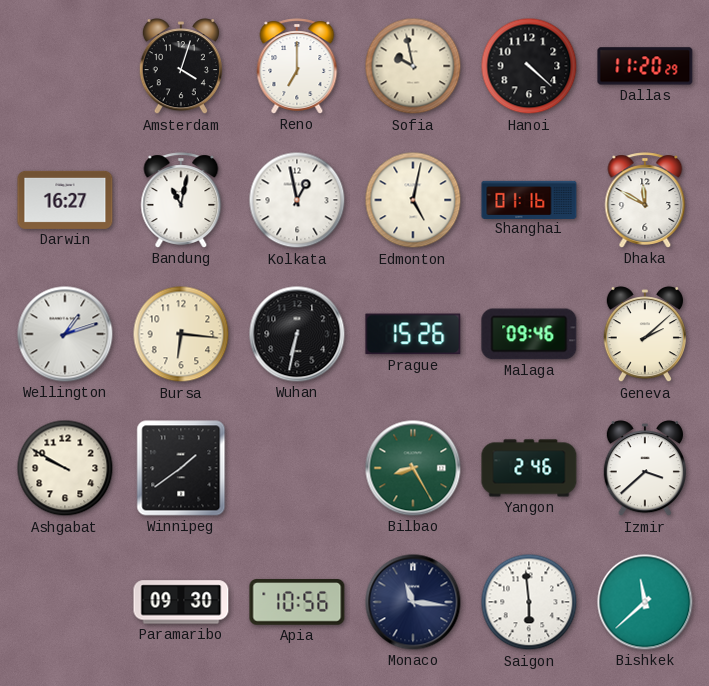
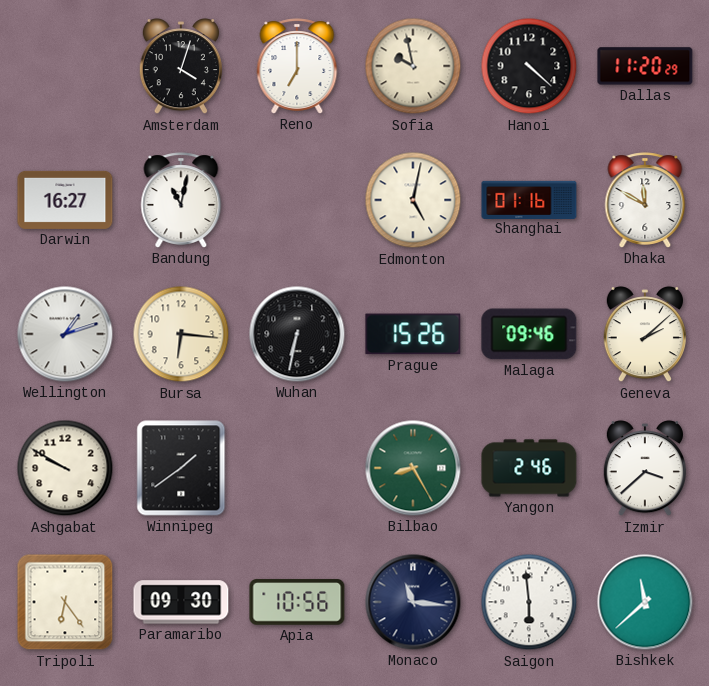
Kolkata: 12:58 -> none (297, 200)
Tripoli: none -> 6:24 (65, 602)
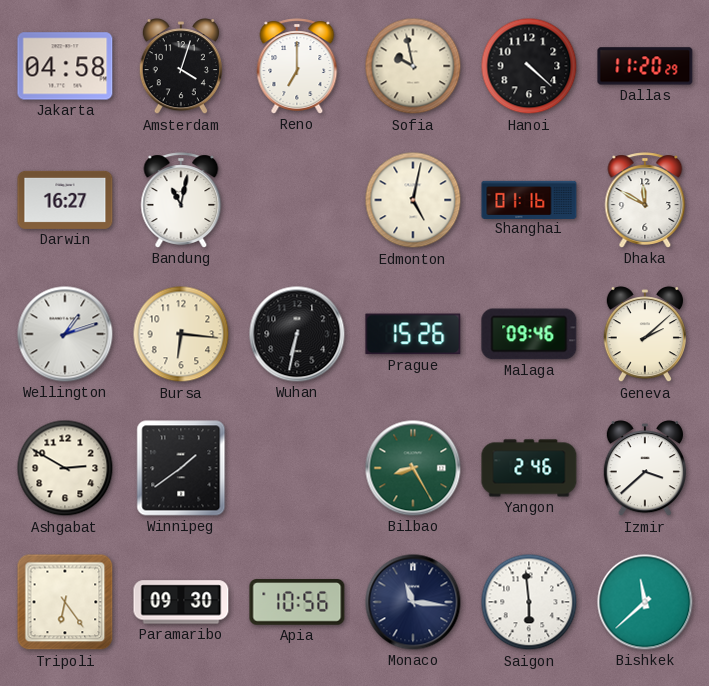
Jakarta: none -> 04:58 (65, 66)
Ashgabat: 9:50 -> 2:50 (65, 468)
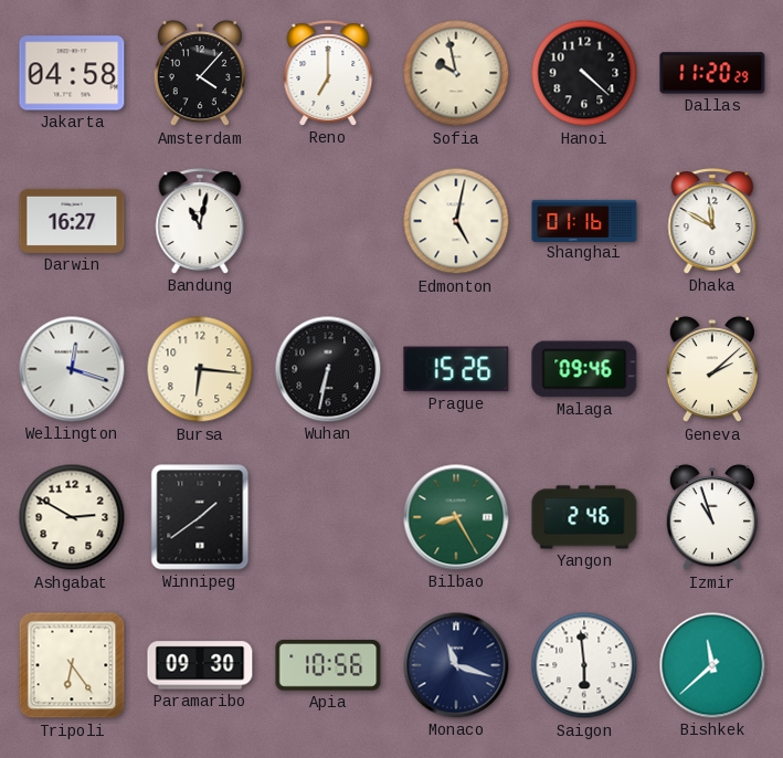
Amsterdam: 4:03 -> 4:07 (200, 74)
Wellington: 1:12 -> 12:18 (72, 369)
Izmir: 3:38 -> 10:57 (712, 518)
Monaco: 11:16 -> 11:18 (456, 665)
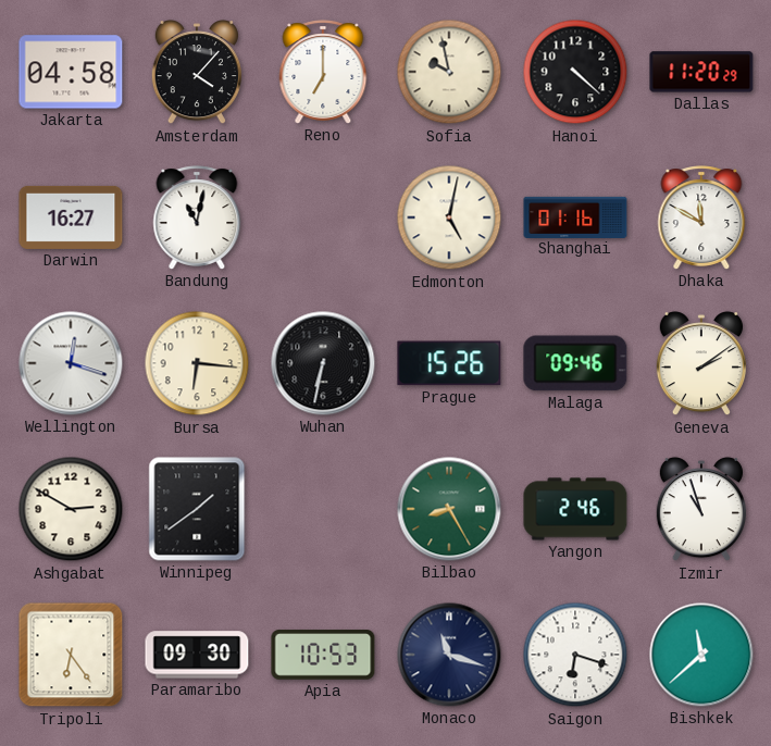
Geneva: 2:08 -> 2:09 (701, 364)
Apia: 10:56 -> 10:53 (323, 655)
Saigon: 5:59 -> 6:18 (575, 655)
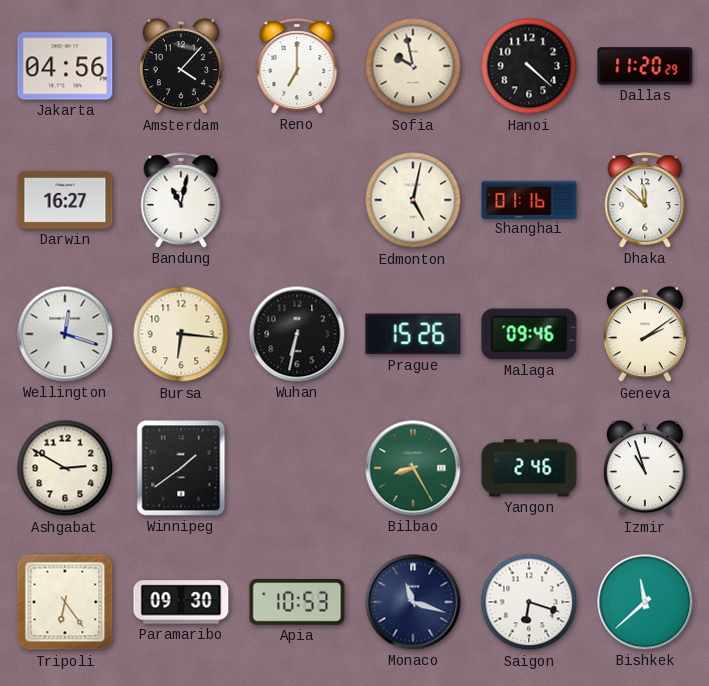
Jakarta: 04:58 -> 04:56 (65, 66)
Dhaka: 11:50 -> 11:52 (645, 200)
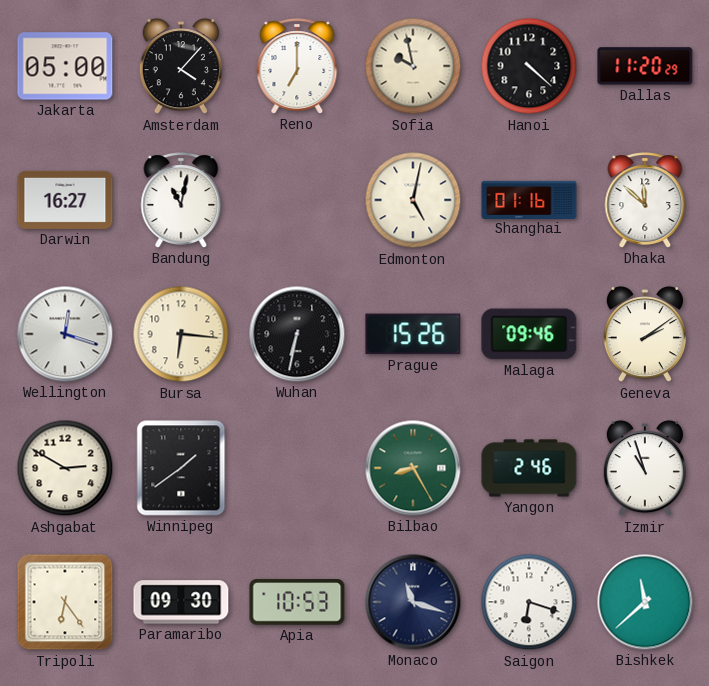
Jakarta: 04:56 -> 05:00 (65, 66)
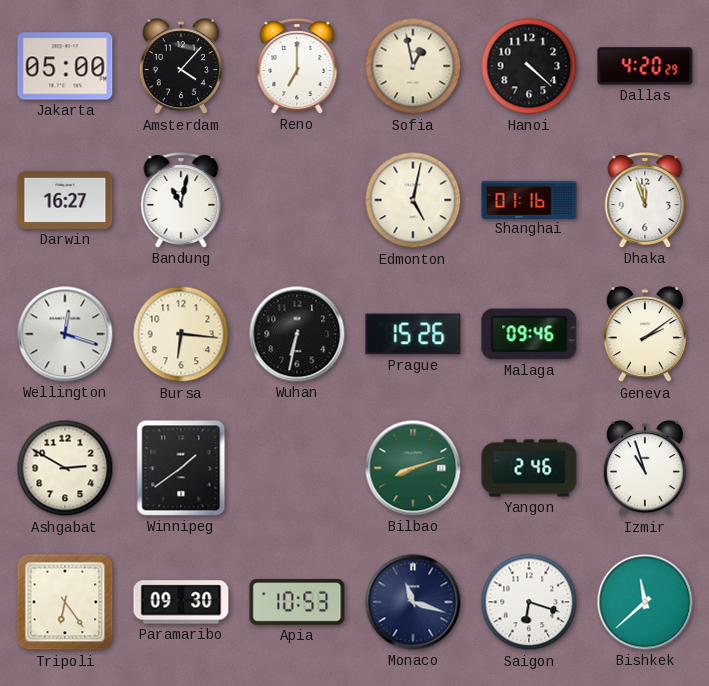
Sofia: 9:58 -> 12:58 (413, 66)
Dallas: 11:20 -> 4:20 (645, 66)
Dhaka: 11:52 -> 11:57 (645, 200)
Bilbao: 8:25 -> 8:12 (413, 468)
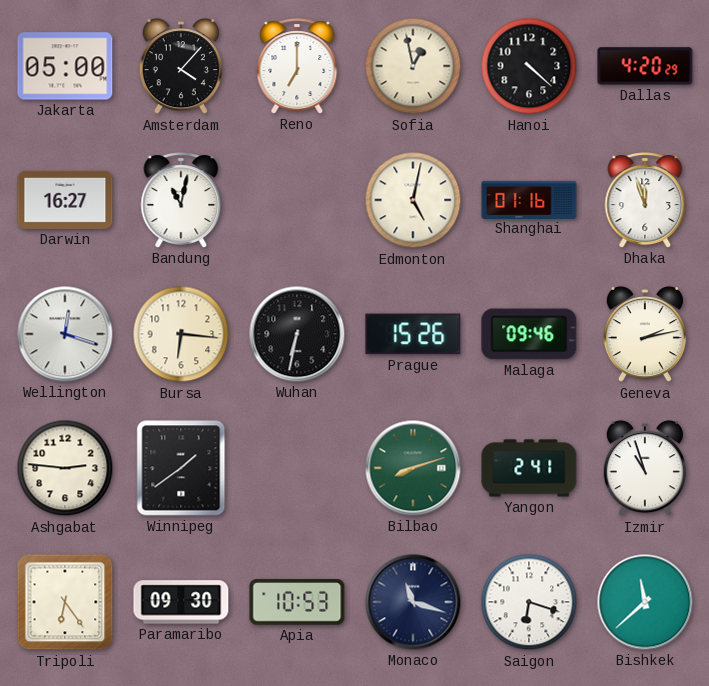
Geneva: 2:09 -> 2:13 (645, 335)
Ashgabat: 2:50 -> 2:46 (65, 468)
Yangon: 2:46 -> 2:41 (529, 468)
